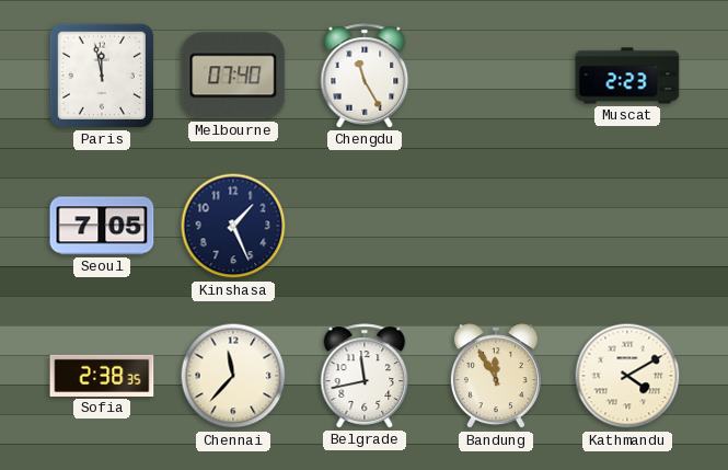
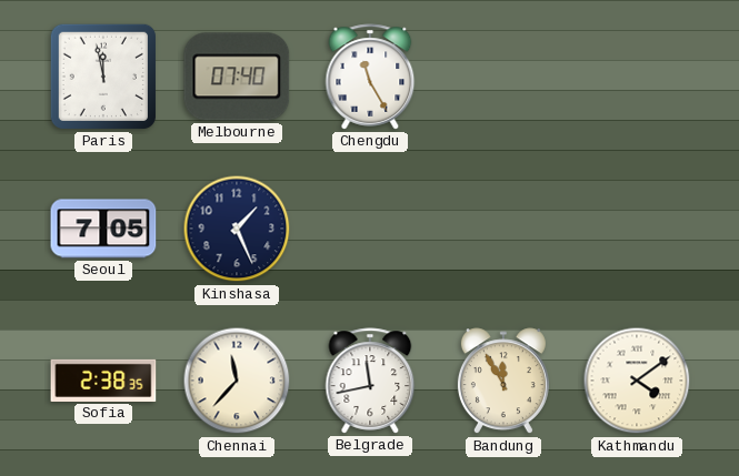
Muscat: 2:23 -> none (627, 76)
Kathmandu: 4:10 -> 4:09 (637, 381)
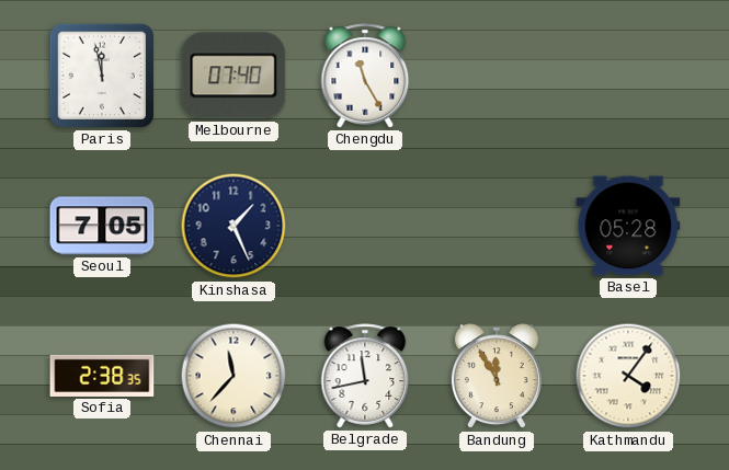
Basel: none -> 05:28 (628, 226)
Kathmandu: 4:09 -> 4:06 (628, 376)
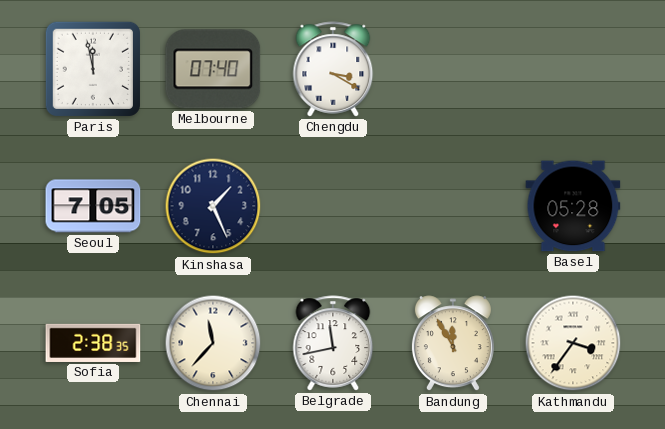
Chengdu: 11:25 -> 3:20 (333, 69)
Kathmandu: 4:06 -> 3:36 (573, 343)
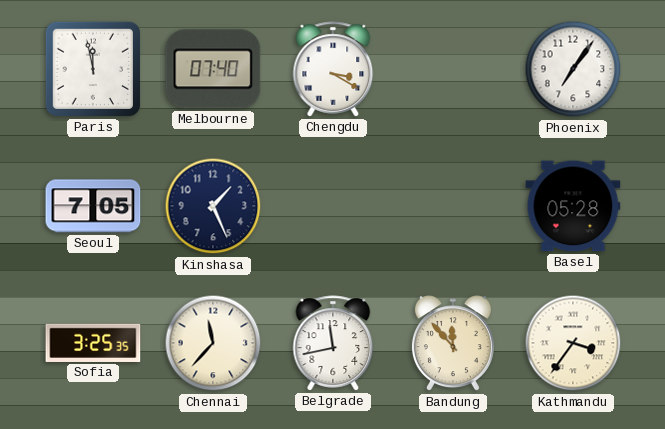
Phoenix: none -> 7:06 (573, 69)
Sofia: 2:38 -> 3:25 (93, 343)
Bandung: 11:55 -> 11:53 (453, 344)
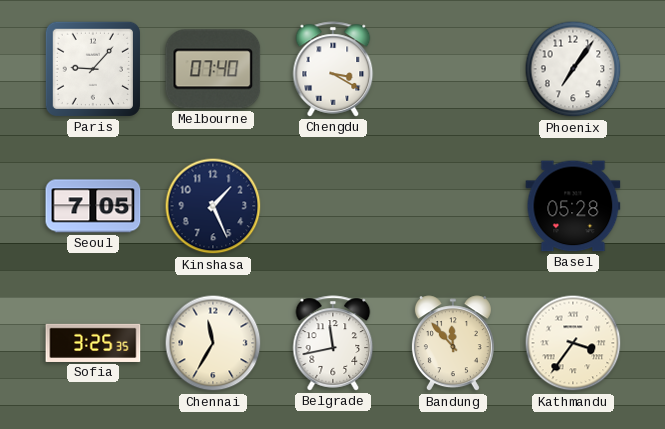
Paris: 11:58 -> 9:07 (93, 69)
Chennai: 11:37 -> 11:35 (213, 343)
